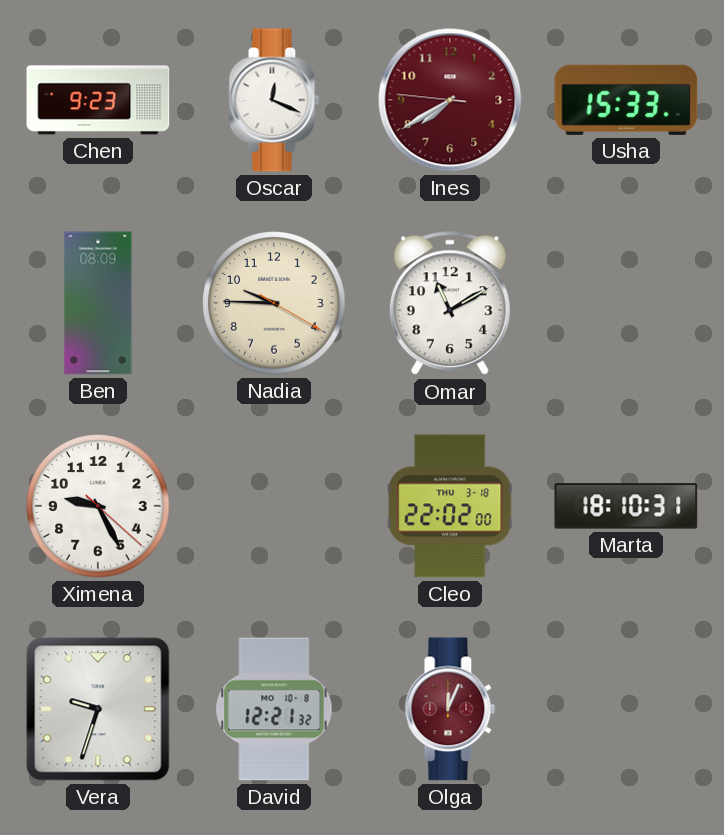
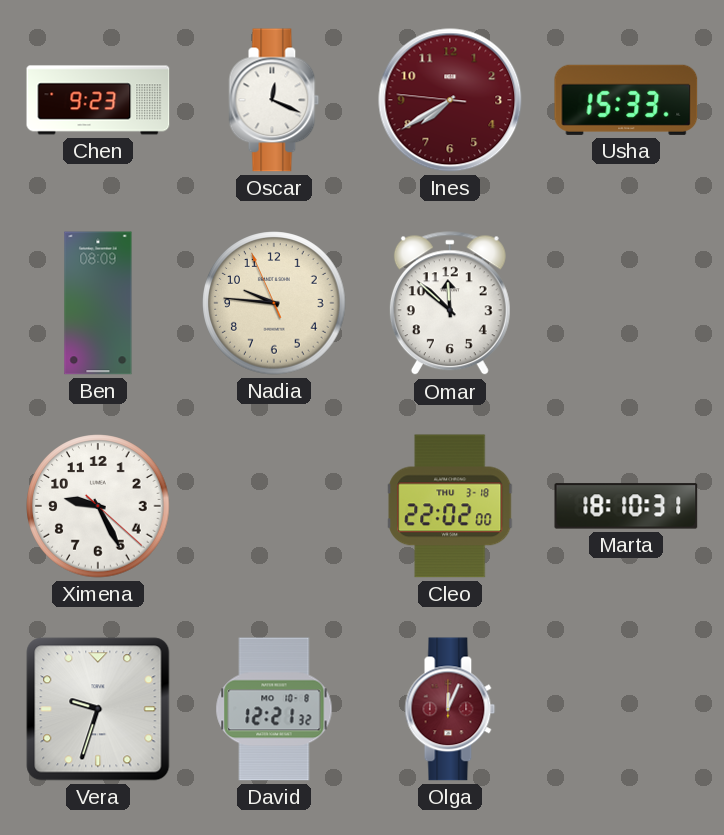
Nadia: 9:45:20 -> 9:45:56 (274, 303)
Omar: 11:10 -> 11:52 (450, 304)
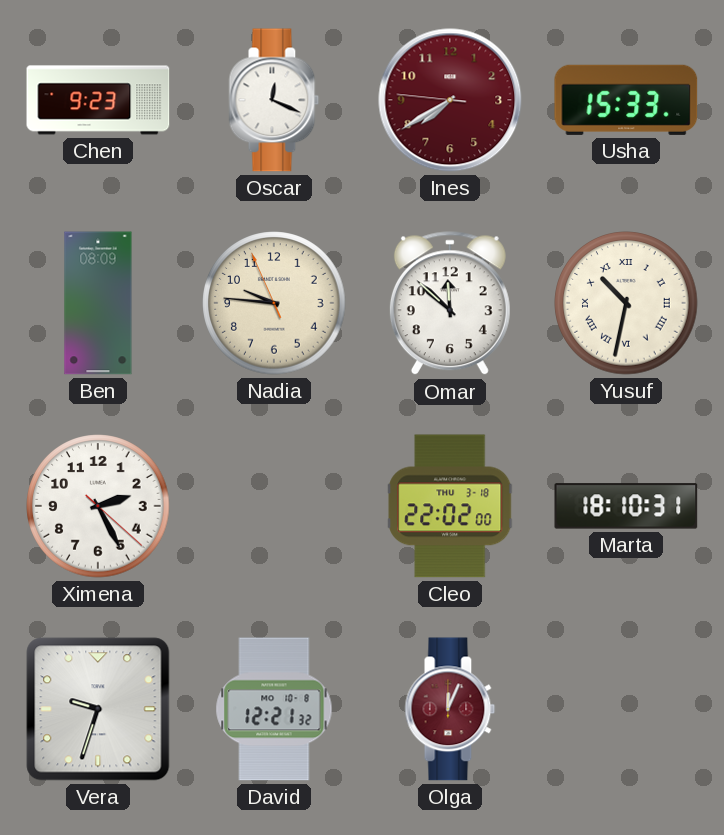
Yusuf: none -> 10:32 (626, 303)
Ximena: 9:25 -> 2:25 (98, 506)
